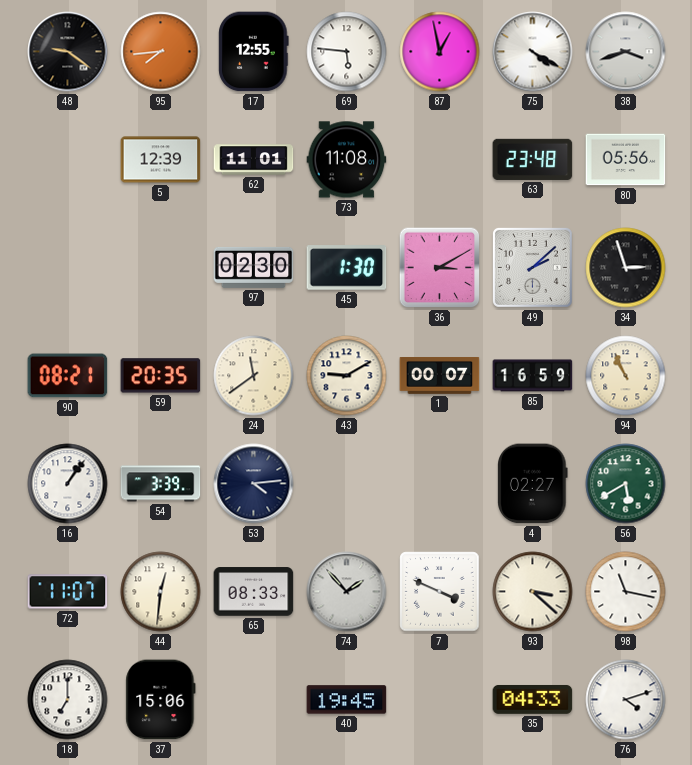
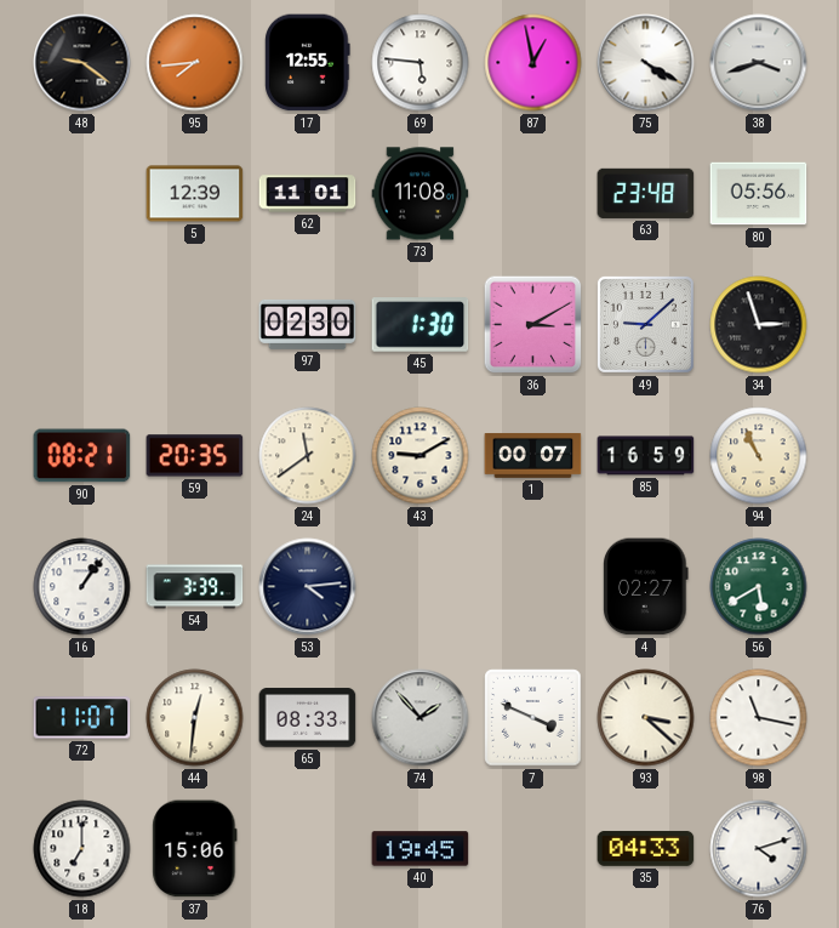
49: 2:08 -> 9:08 (645, 324)
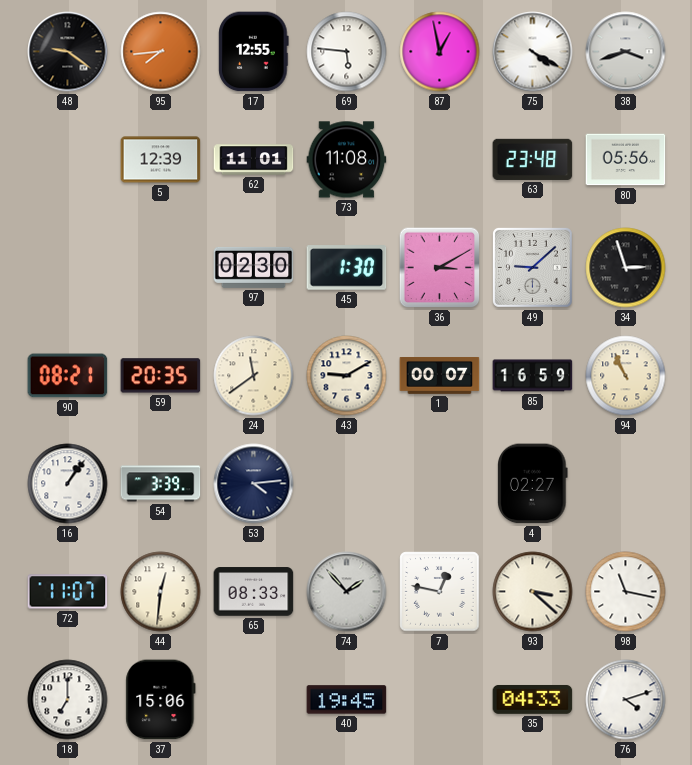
56: 5:40 -> none (759, 587)
7: 3:49 -> 12:47 (440, 592)
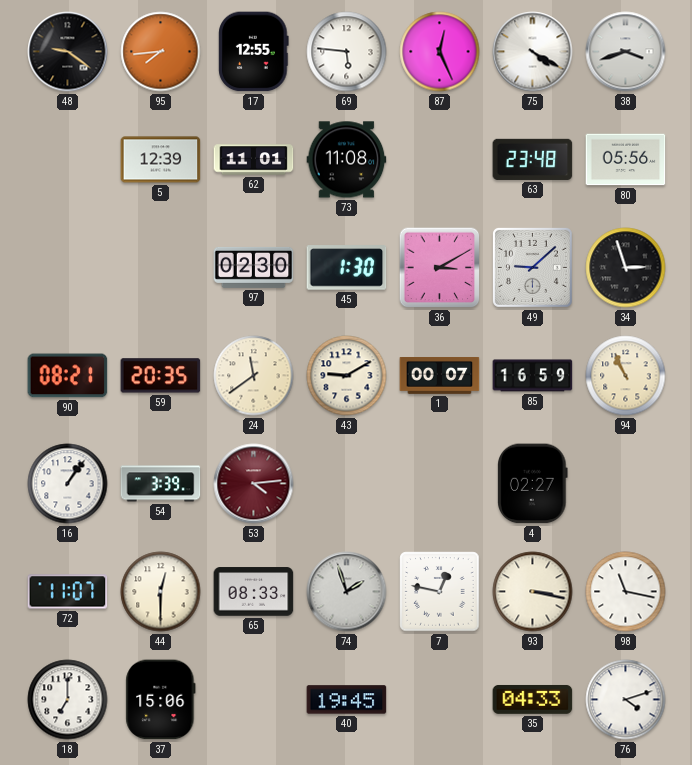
87: 12:58 -> 12:26 (440, 52)
53 dial: navy -> burgundy (254, 484)
44: 12:31 -> 12:30 (161, 592)
74: 1:53 -> 1:57 (347, 592)
93: 3:22 -> 3:17 (533, 592)
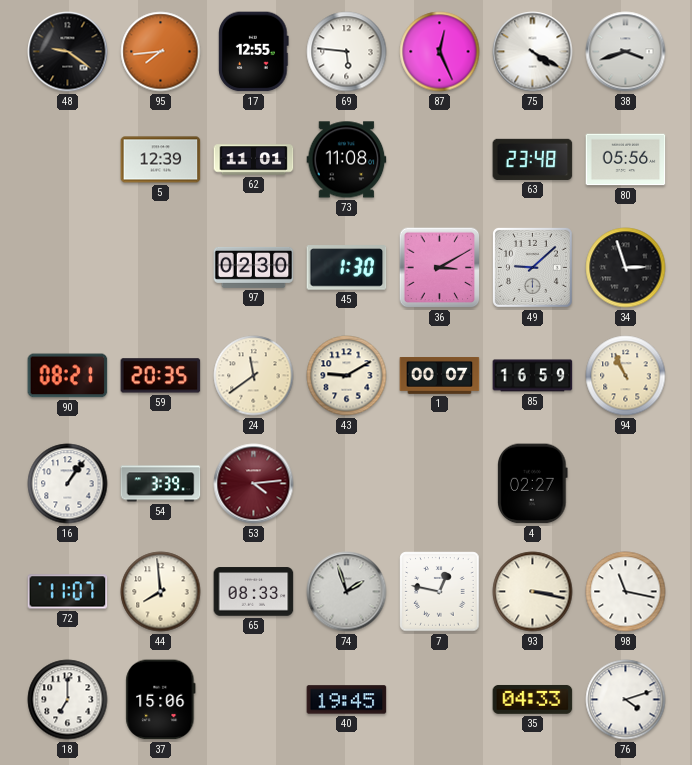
44: 12:30 -> 7:59 (161, 592)
